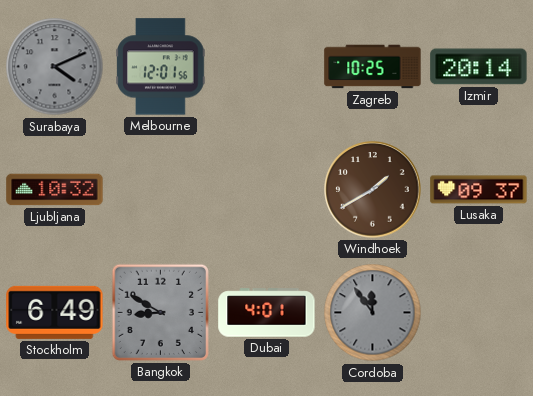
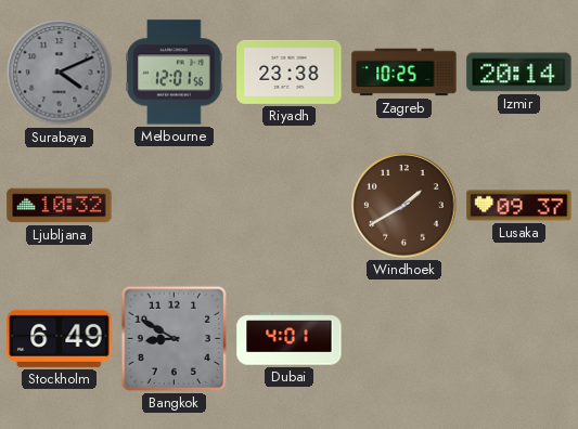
Riyadh: none -> 23:38 (290, 71)
Cordoba: 11:54 -> none (373, 313)
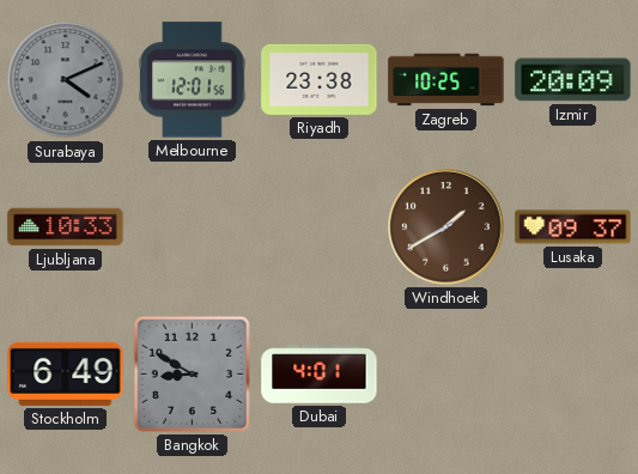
Izmir: 20:14 -> 20:09 (573, 80)
Ljubljana: 10:32 -> 10:33 (66, 227)
